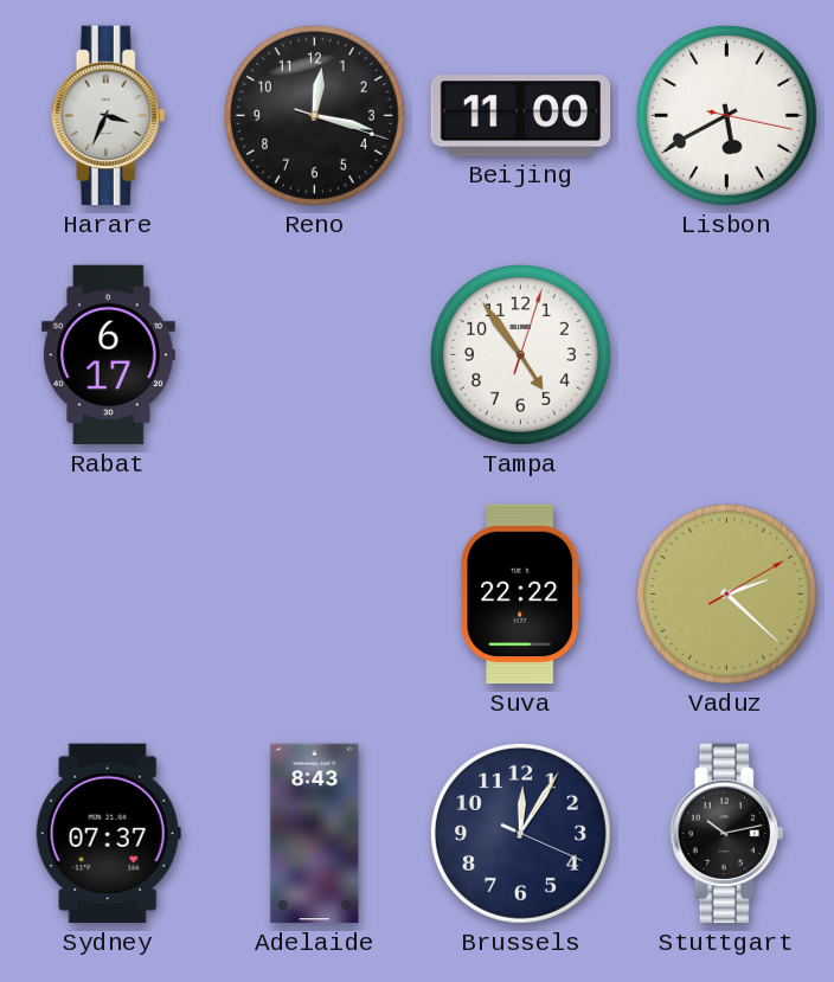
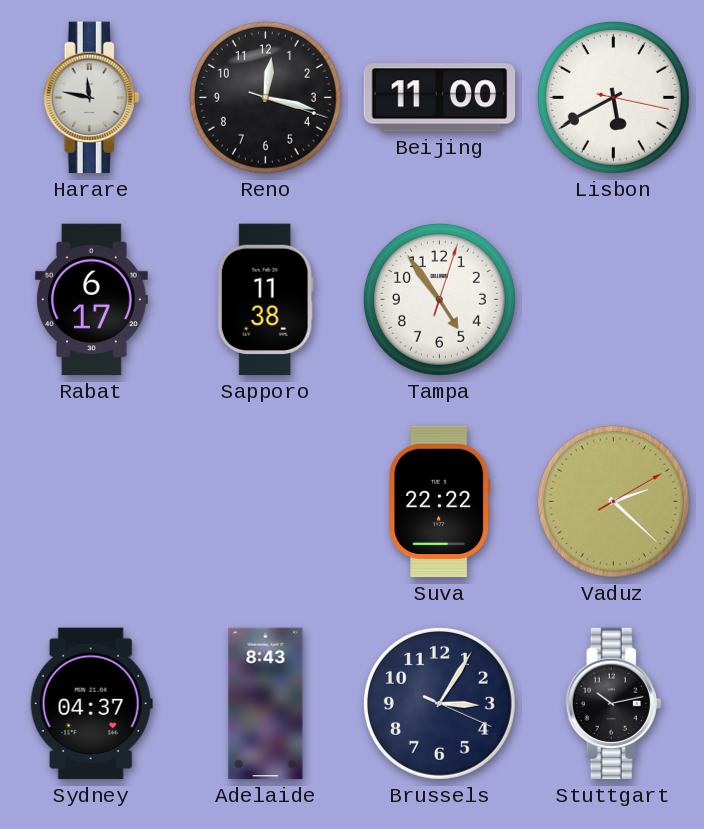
Harare: 3:34 -> 11:47 (92, 98)
Sapporo: none -> 11:38 (265, 300)
Sydney: 07:37 -> 04:37 (91, 704)
Brussels: 12:05 -> 3:05 (439, 703)
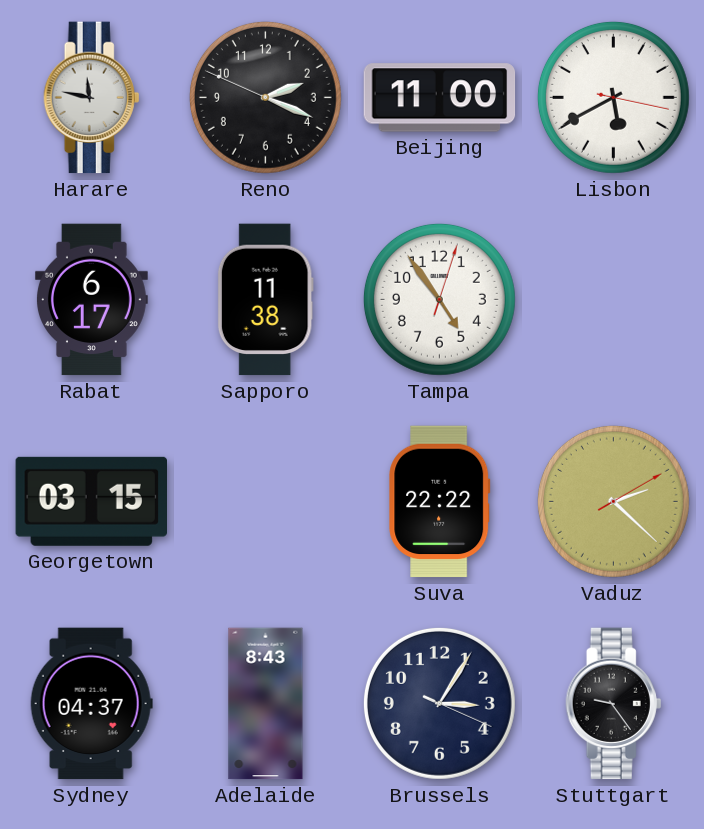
Reno: 12:17 -> 2:18 (265, 97)
Georgetown: none -> 03:15 (91, 501)
Stuttgart: 10:13 -> 9:24 (614, 704)
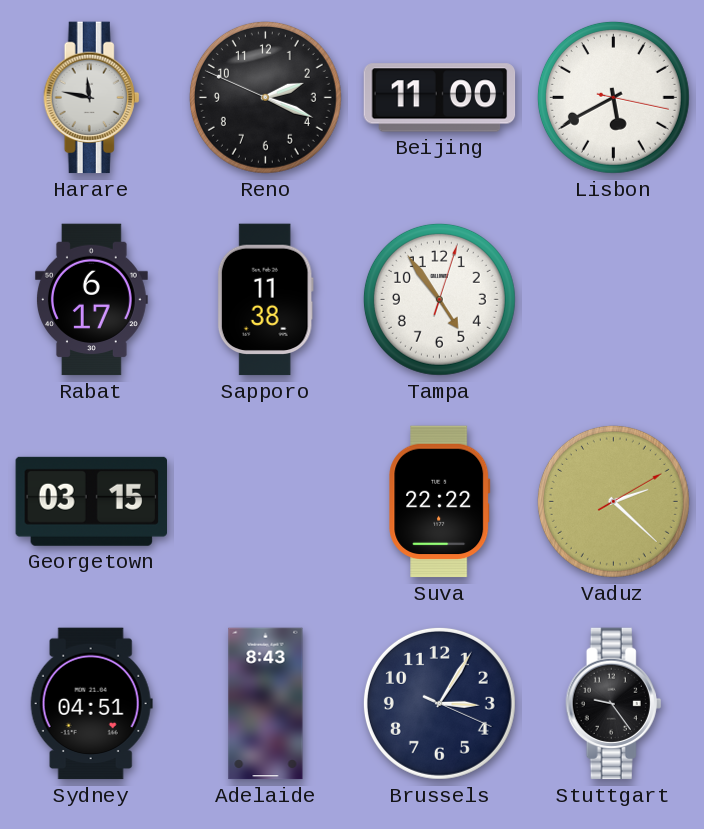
Sydney: 04:37 -> 04:51 (91, 704)
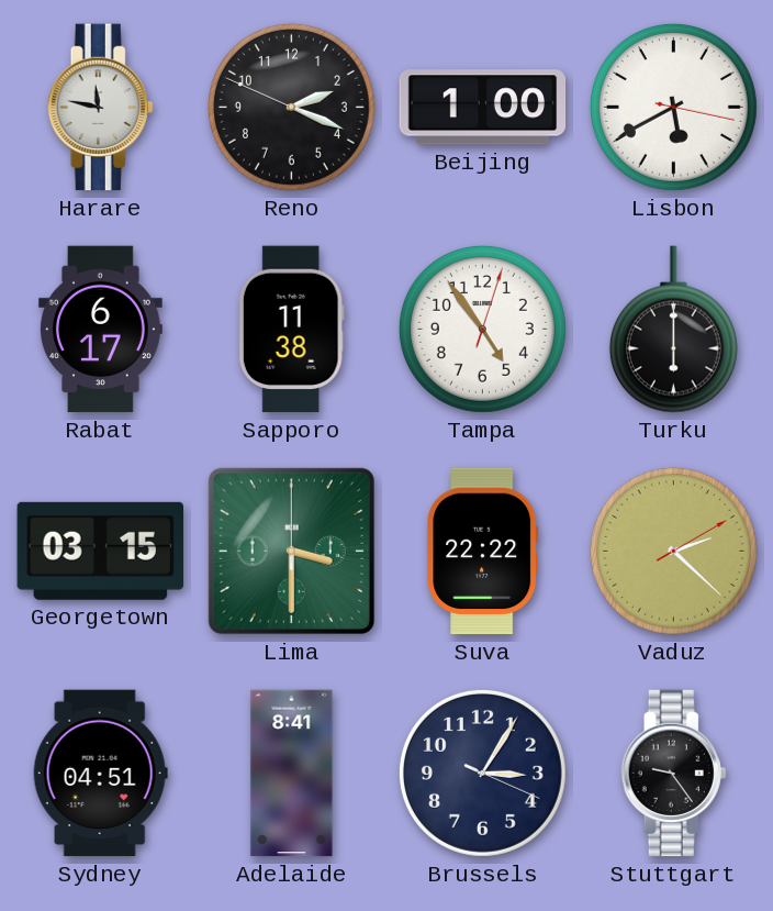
Beijing: 11:00 -> 1:00 (483, 108)
Turku: none -> 6:00 (673, 330)
Lima: none -> 3:30 (291, 551)
Adelaide: 8:43 -> 8:41 (292, 774)
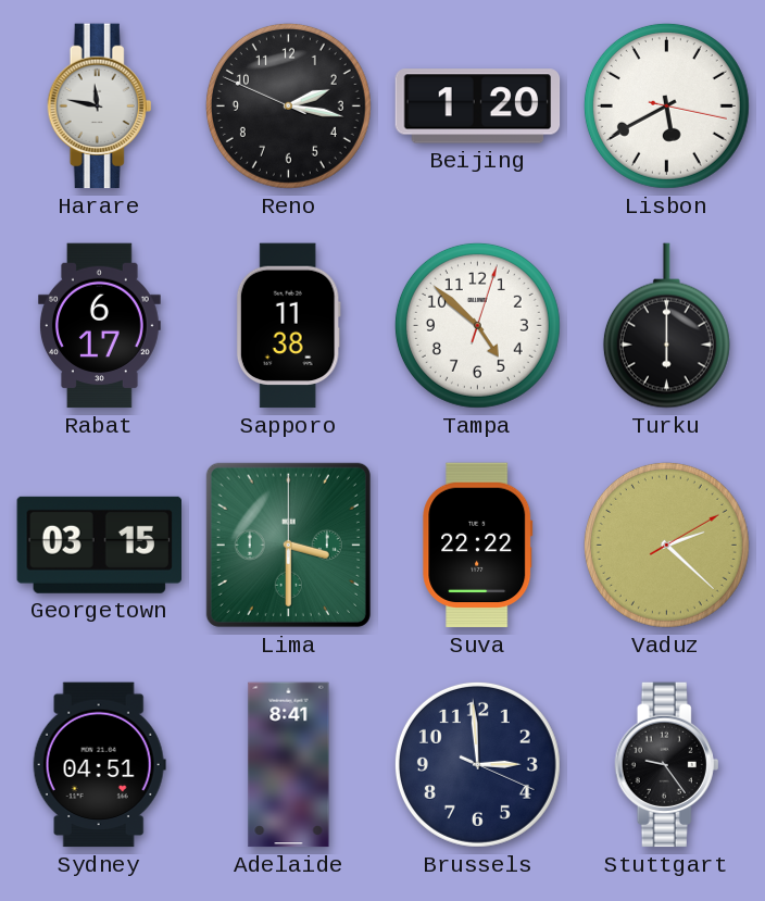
Reno: 2:18 -> 2:16 (288, 105)
Beijing: 1:00 -> 1:20 (478, 107)
Tampa: 4:54 -> 4:52 (477, 325)
Brussels: 3:05 -> 2:59 (477, 764)
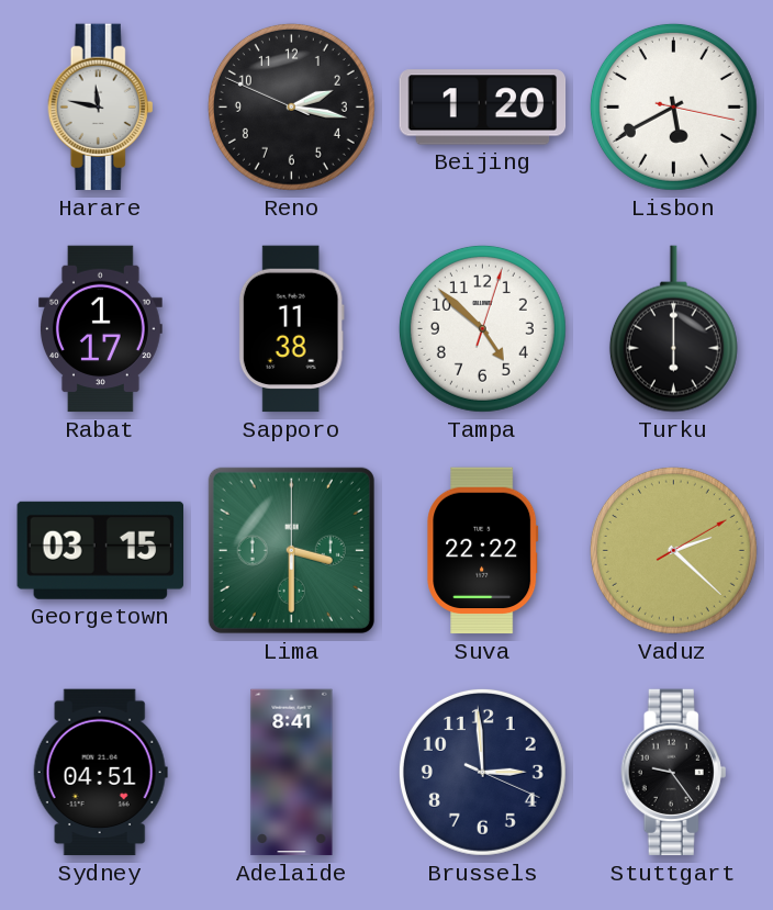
Rabat: 6:17 -> 1:17 (100, 329)
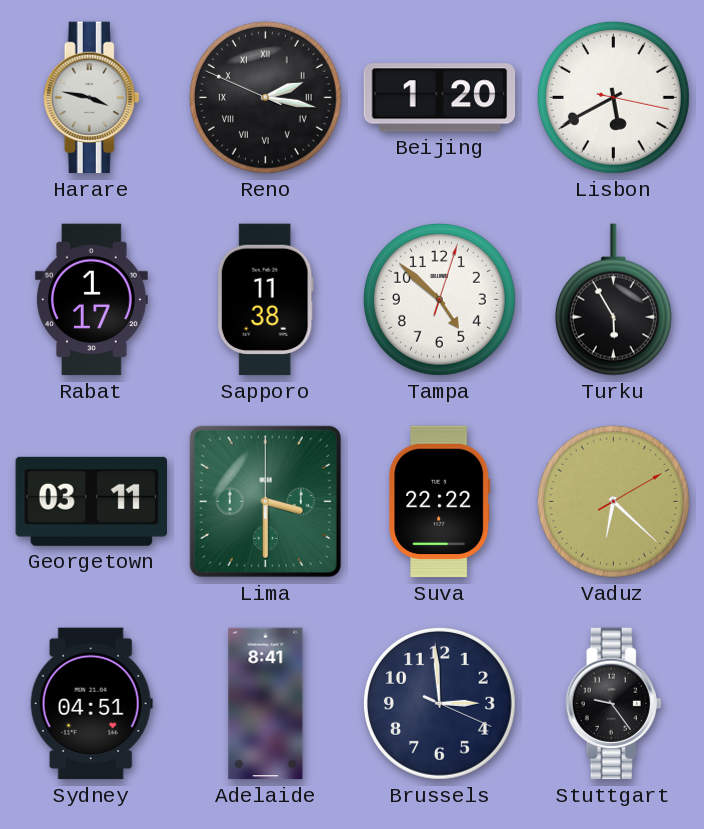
Harare: 11:47 -> 3:47 (92, 98)
Reno numerals: Arabic -> Roman (265, 97)
Turku: 6:00 -> 5:55 (613, 300)
Georgetown: 03:15 -> 03:11 (91, 501)
Vaduz: 2:22 -> 6:22 (613, 501)
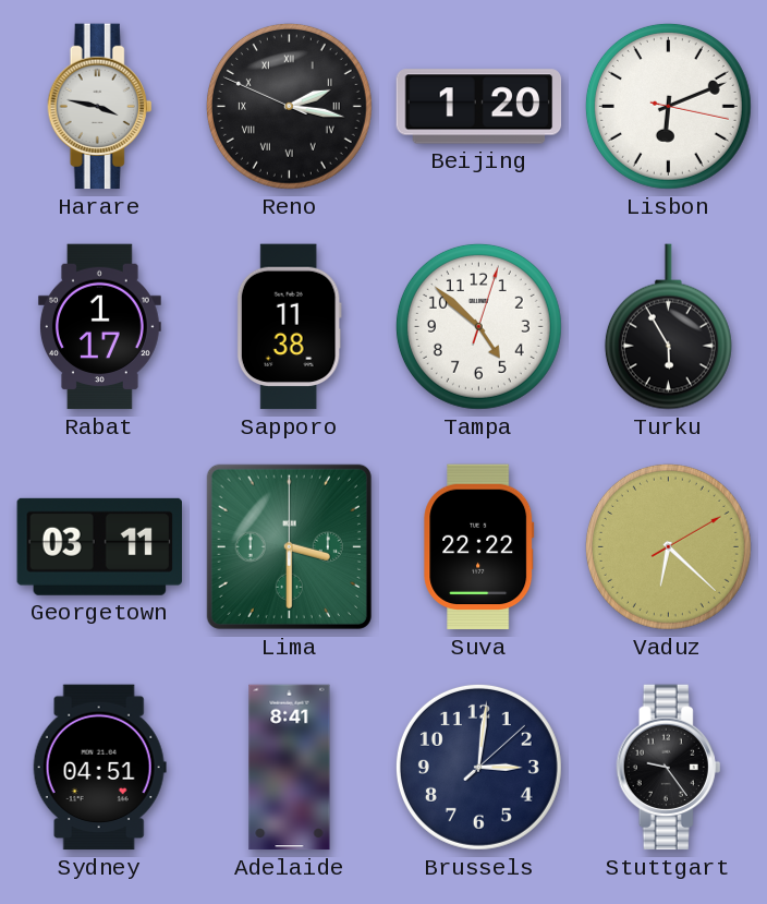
Lisbon: 5:40 -> 6:11 (668, 106)
Brussels: 2:59 -> 3:01 (478, 767)
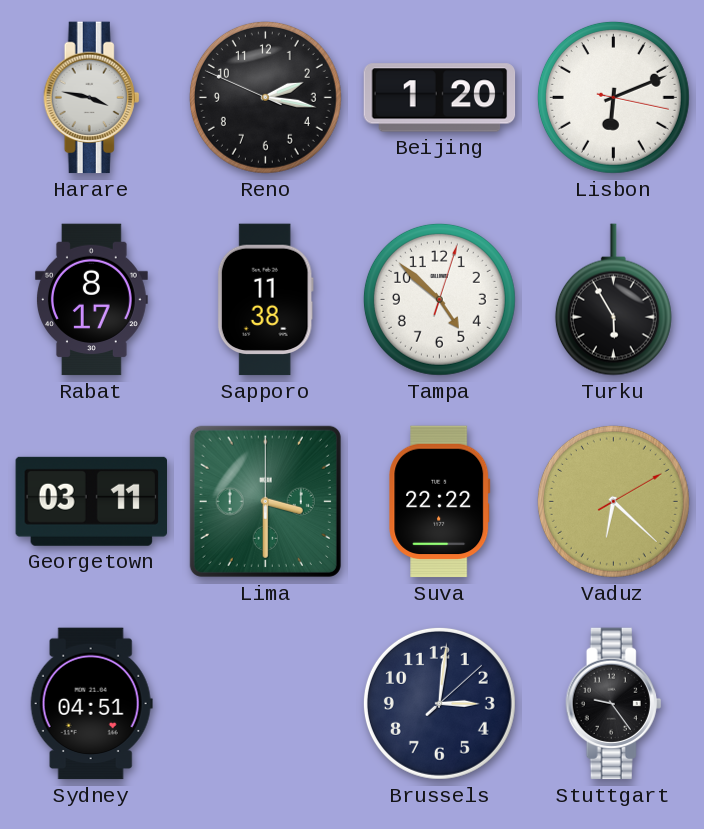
Reno numerals: Roman -> Arabic (265, 97)
Rabat: 1:17 -> 8:17 (91, 300)
Adelaide: 8:41 -> none (290, 768)
